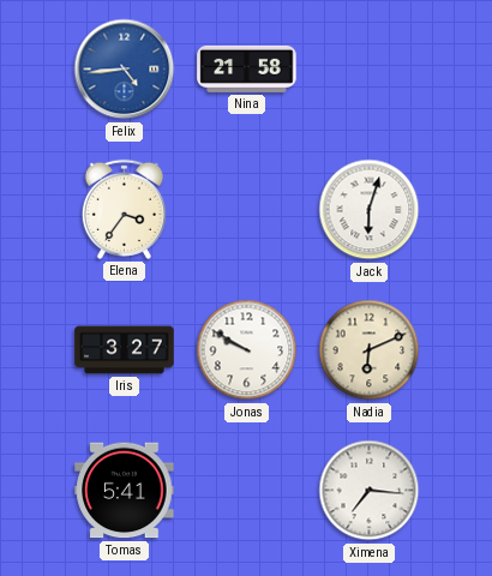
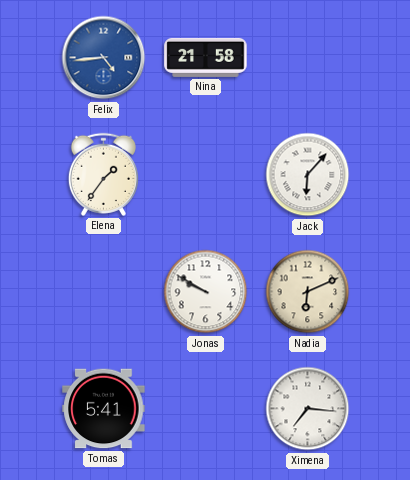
Elena: 3:36 -> 1:36 (103, 174)
Jack: 6:03 -> 6:07 (308, 175)
Iris: 3:27 -> none (125, 350)
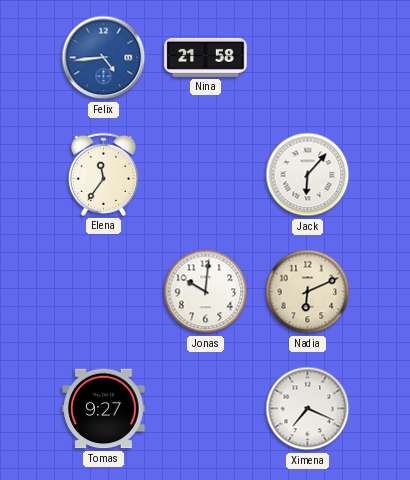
Elena: 1:36 -> 11:36 (103, 174)
Jonas: 9:50 -> 10:01 (206, 292)
Tomas: 5:41 -> 9:27 (104, 409)
Ximena: 7:16 -> 7:19 (308, 409)
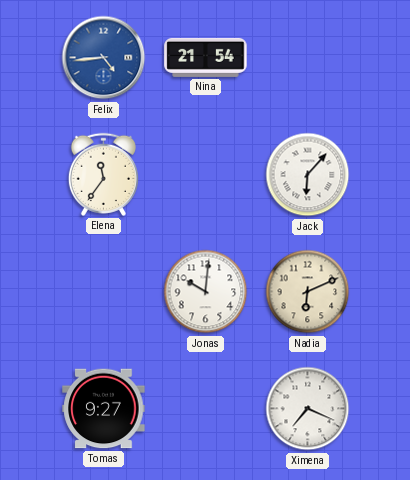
Nina: 21:58 -> 21:54 (206, 57)
